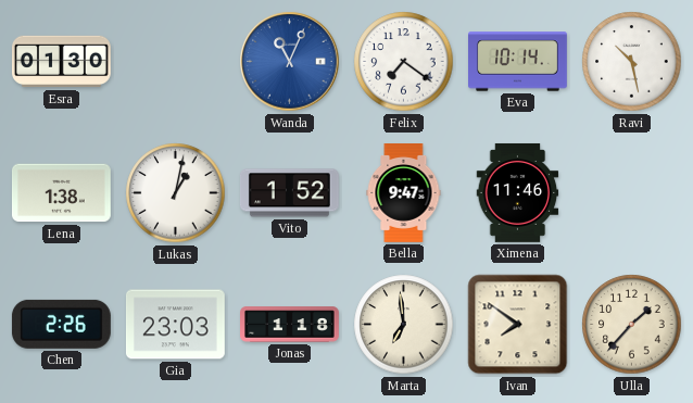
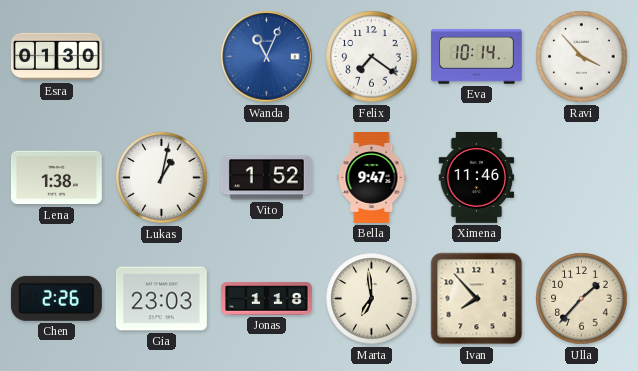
Ravi: 10:28 -> 3:53 (582, 57)
Ivan: 7:51 -> 7:53 (477, 299)
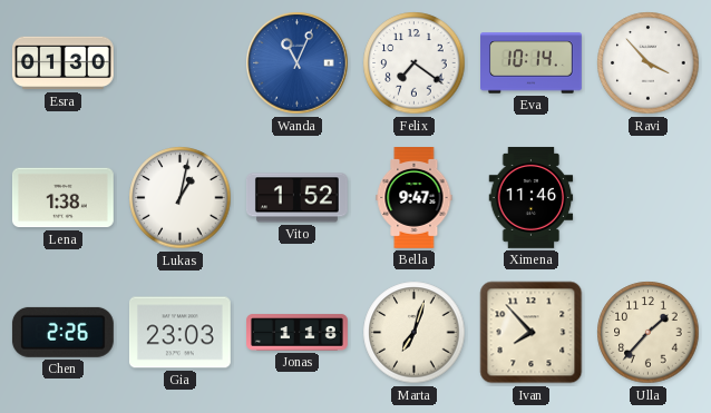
Marta: 6:59 -> 7:03 (415, 333)
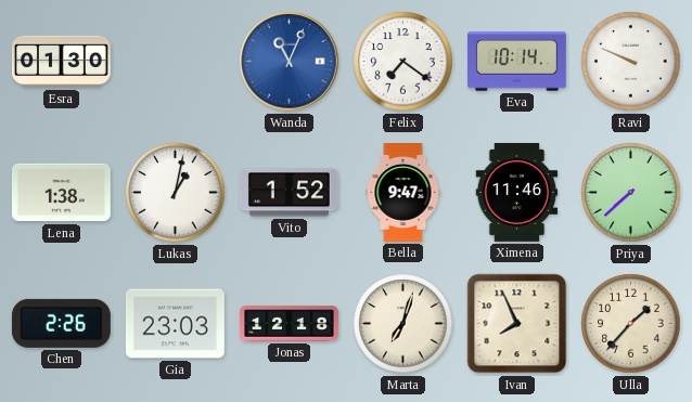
Ravi: 3:53 -> 9:49 (631, 62)
Priya: none -> 7:38 (631, 193)
Jonas: 1:18 -> 12:18 (290, 324)
Ivan: 7:53 -> 7:56 (517, 324)
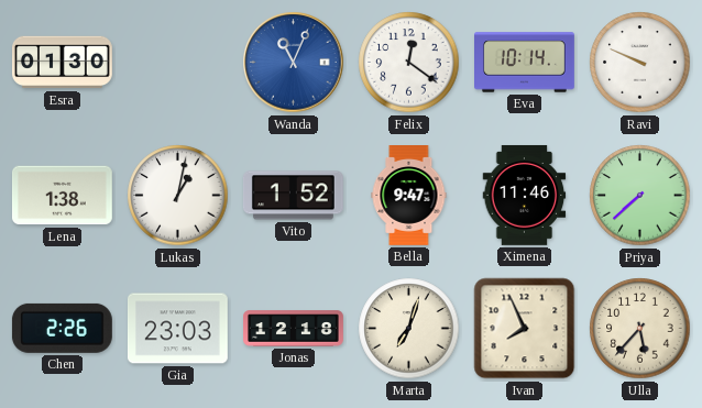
Felix: 7:21 -> 12:21 (409, 63)
Ulla: 1:37 -> 5:37 (640, 329)
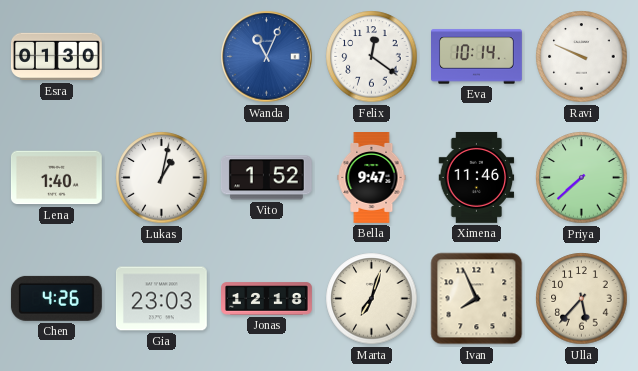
Lena: 1:38 -> 1:40 (56, 178)
Chen: 2:26 -> 4:26 (56, 298)
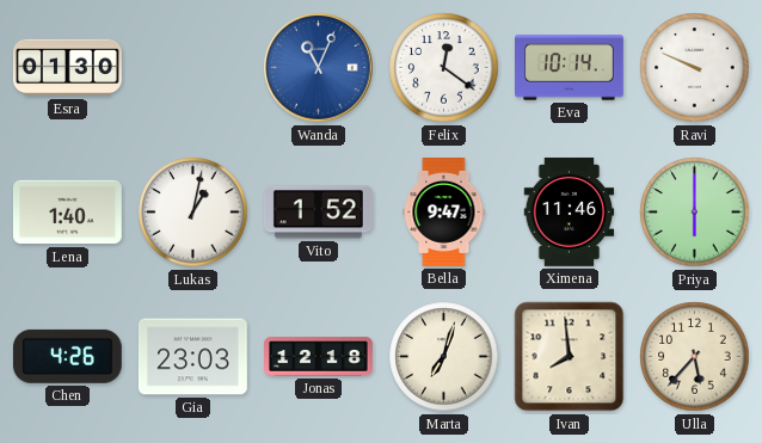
Priya: 7:38 -> 6:00 (695, 213)
Ivan: 7:56 -> 7:59 (570, 357)
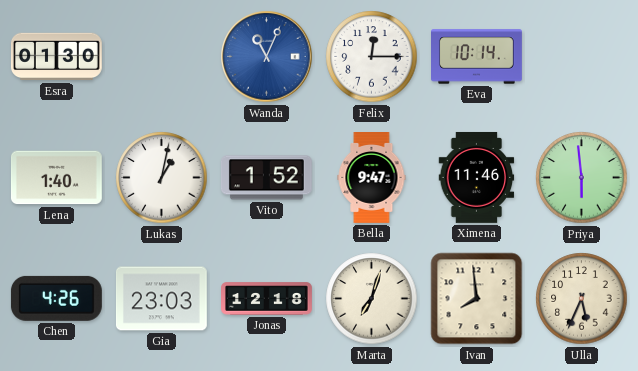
Felix: 12:21 -> 12:15 (372, 57)
Ravi: 9:49 -> none (695, 68)
Priya: 6:00 -> 5:59 (582, 178)
Ulla: 5:37 -> 5:34 (582, 299)
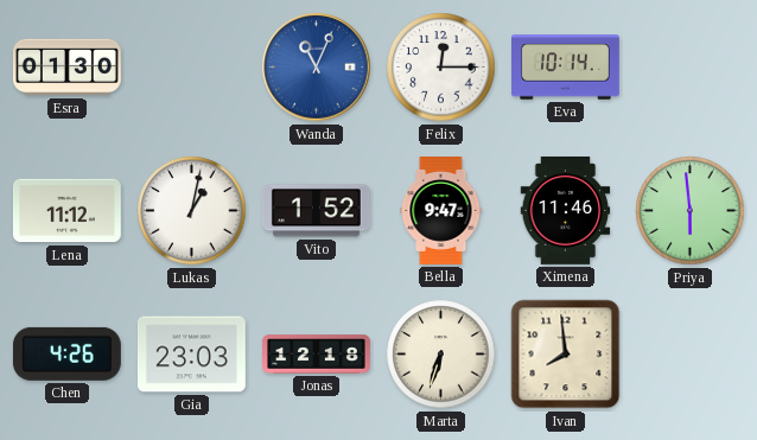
Lena: 1:40 -> 11:12 (66, 211)
Marta: 7:03 -> 6:33 (441, 355)
Ulla: 5:34 -> none (582, 299)
